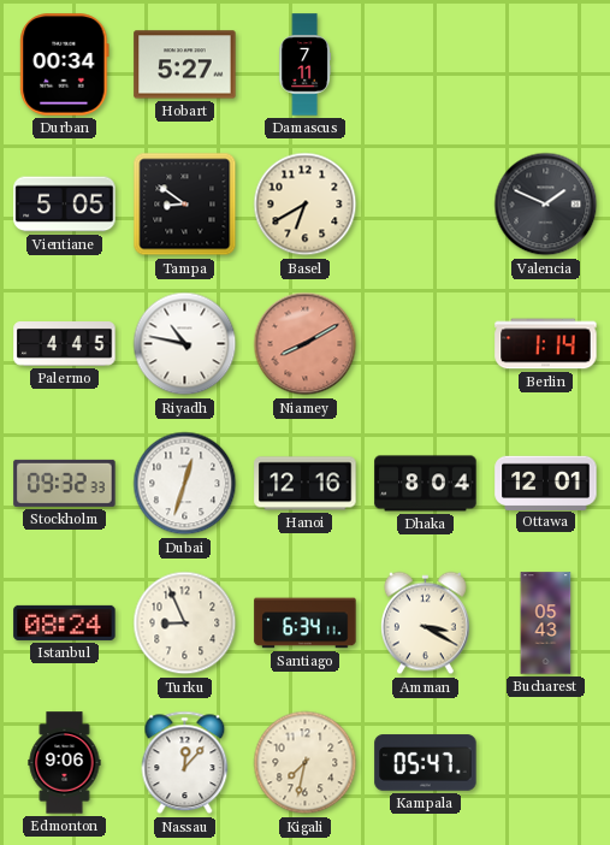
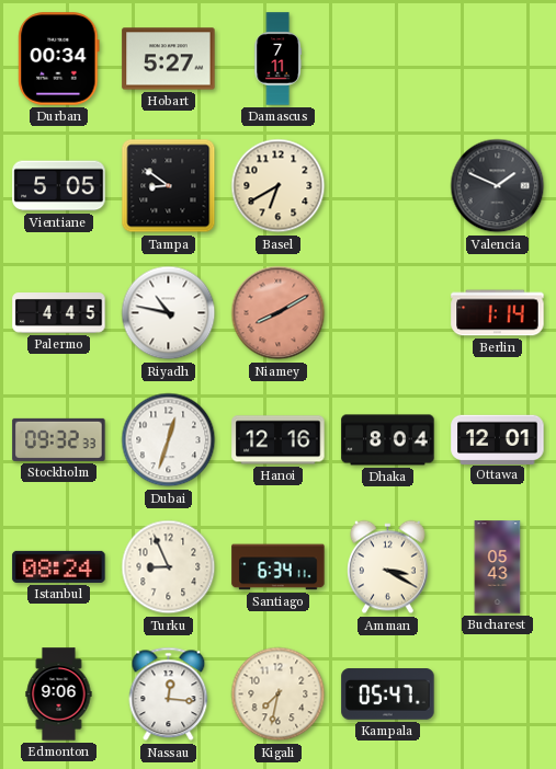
Nassau: 12:07 -> 12:16 (169, 695)
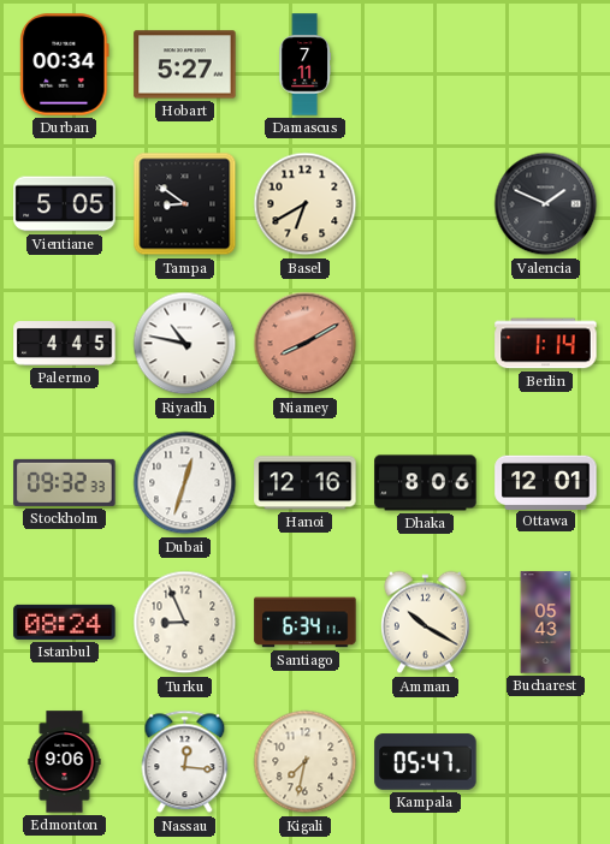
Dhaka: 8:04 -> 8:06 (426, 483)
Amman: 3:20 -> 10:20 (426, 623)
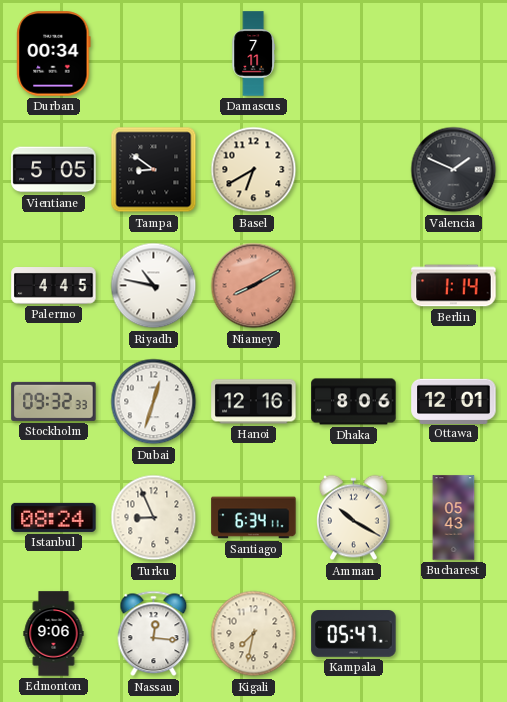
Hobart: 5:27 -> none (185, 65)
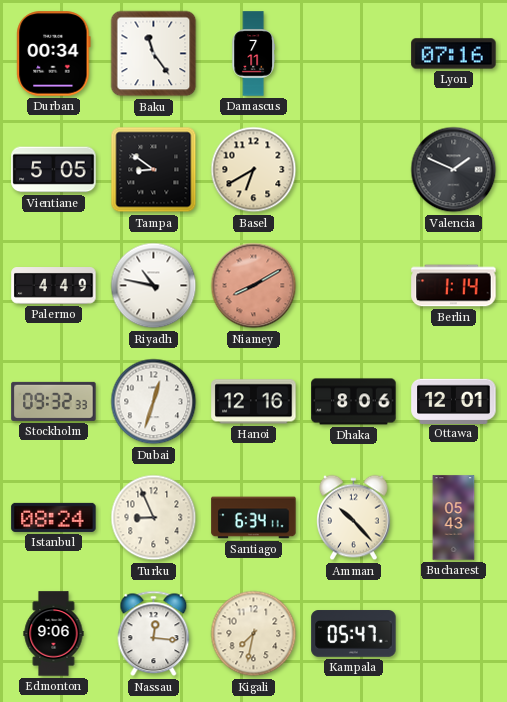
Baku: none -> 11:24 (154, 54)
Lyon: none -> 07:16 (454, 54)
Palermo: 4:45 -> 4:49 (54, 286)
Amman: 10:20 -> 10:23 (354, 518)
